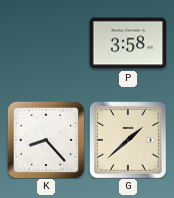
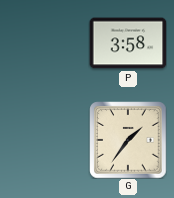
K: 8:23 -> none (46, 140)
G: 1:38 -> 1:36 (128, 140)
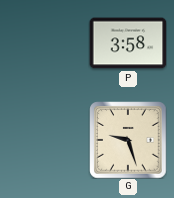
G: 1:36 -> 9:27 (128, 140)
